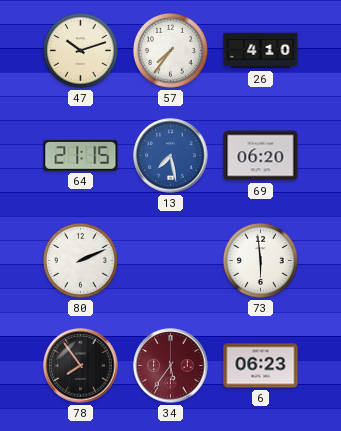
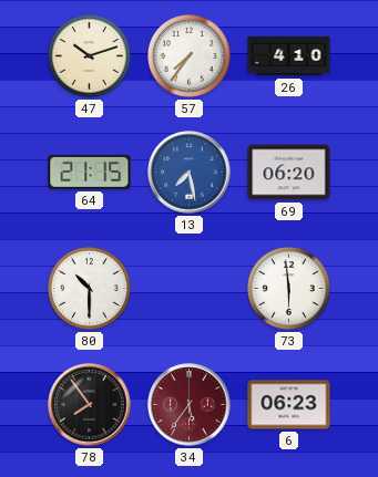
80: 2:11 -> 10:30 (90, 289)
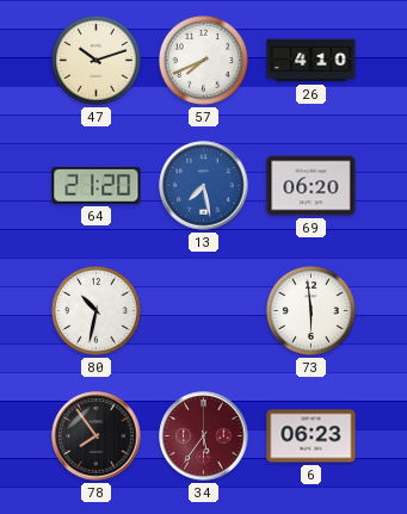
57: 7:36 -> 7:41 (204, 61)
64: 21:15 -> 21:20 (97, 185)
80: 10:30 -> 10:32 (97, 311)
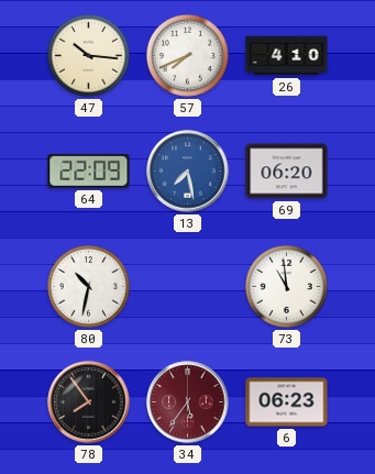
47: 10:12 -> 10:16 (89, 56)
64: 21:20 -> 22:09 (89, 170)
73: 5:59 -> 10:59 (287, 287)
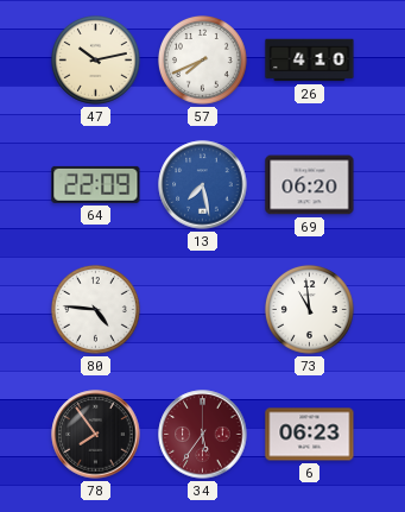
47: 10:16 -> 10:13 (96, 61)
80: 10:32 -> 4:46 (96, 310)
